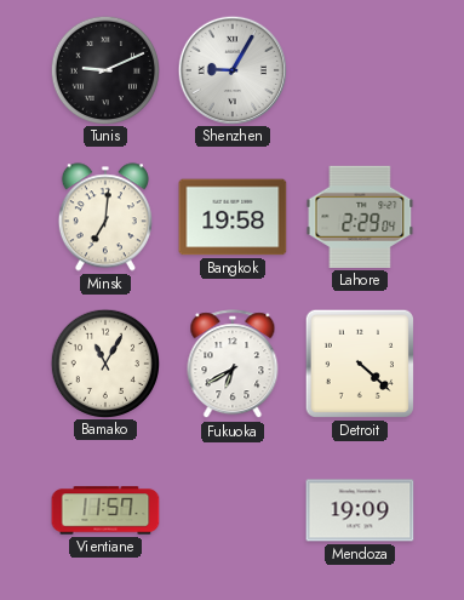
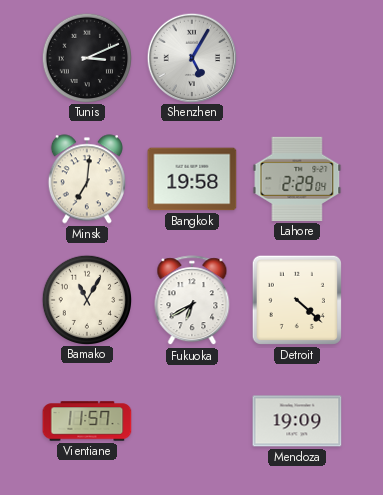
Tunis: 9:11 -> 3:11 (86, 57)
Shenzhen: 9:05 -> 5:05 (191, 57)
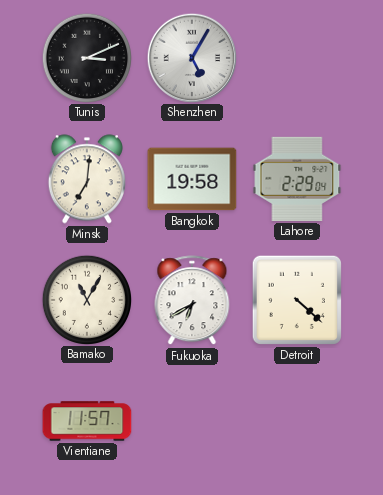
Mendoza: 19:09 -> none (297, 421)
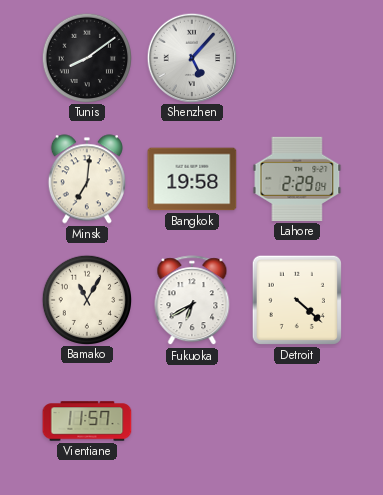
Tunis: 3:11 -> 8:09 (86, 57)
Shenzhen: 5:05 -> 5:07 (191, 57)
